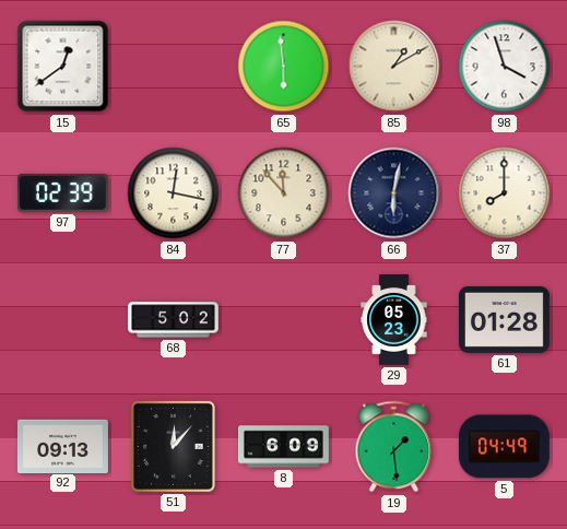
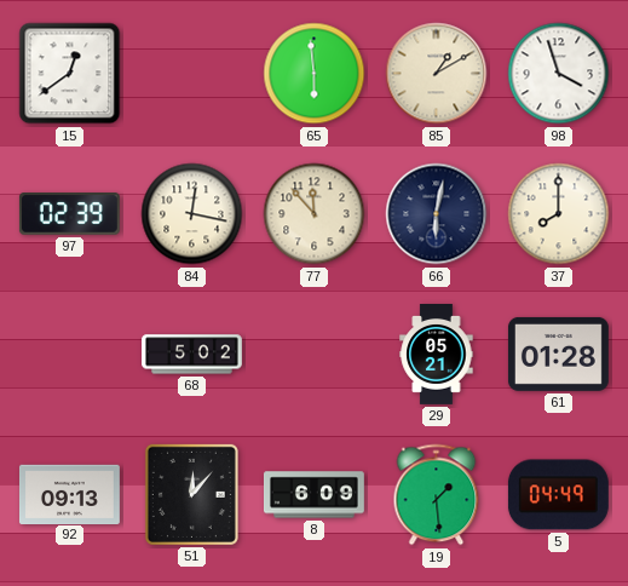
29: 05:23 -> 05:21 (437, 355)
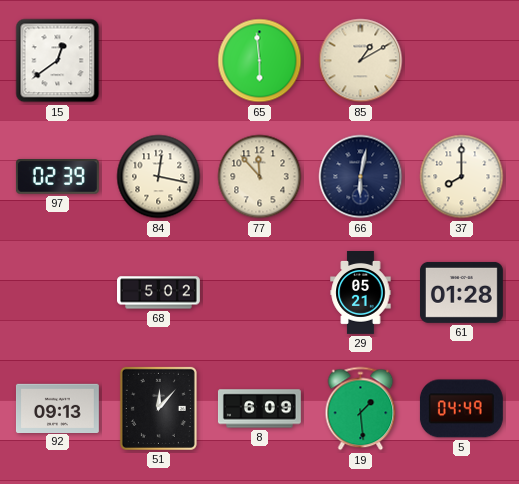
98: 3:57 -> none (559, 74)
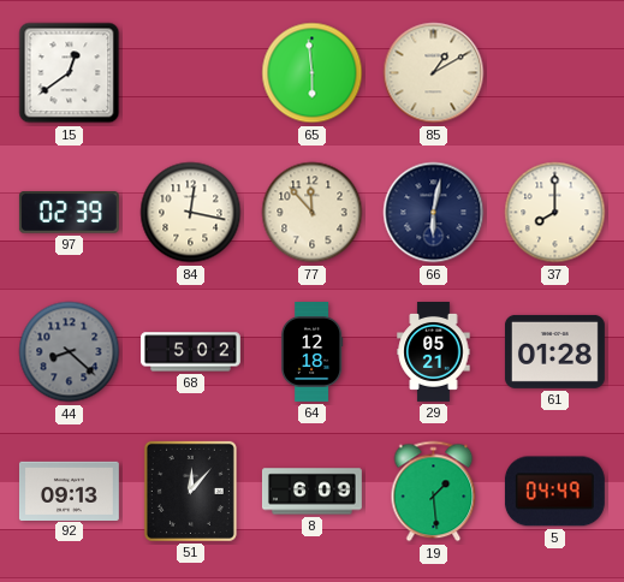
44: none -> 8:22 (70, 352)
64: none -> 12:18 (311, 352)
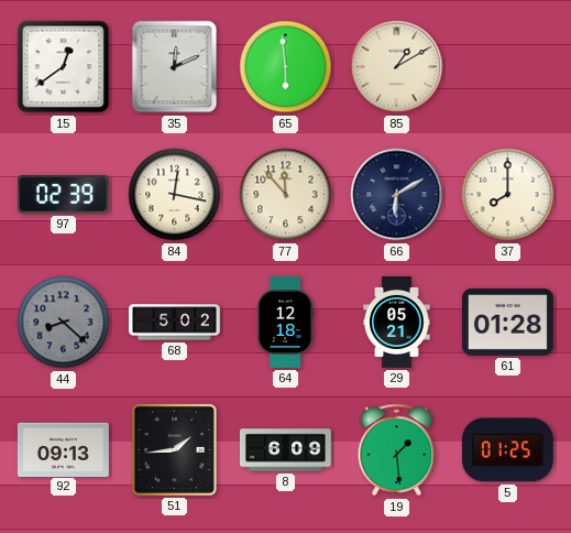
35: none -> 12:11 (175, 67)
66: 6:02 -> 6:10 (397, 195)
51: 12:07 -> 1:44 (174, 449)
5: 04:49 -> 01:25 (507, 450)
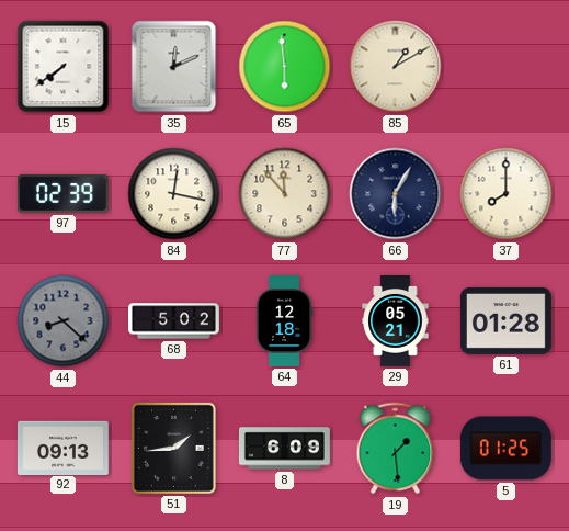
15: 12:39 -> 7:39 (64, 67)
66: 6:10 -> 6:05 (396, 194)
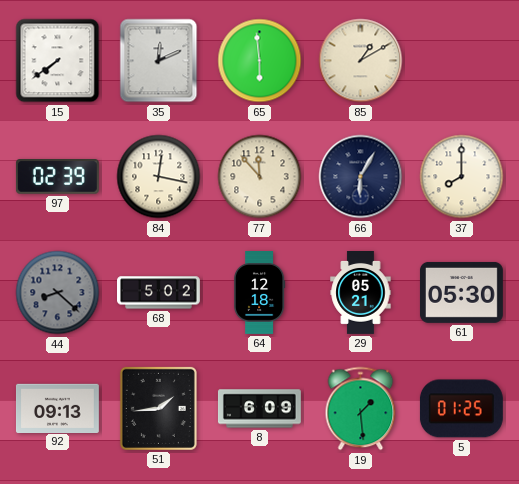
61: 01:28 -> 05:30 (461, 292)
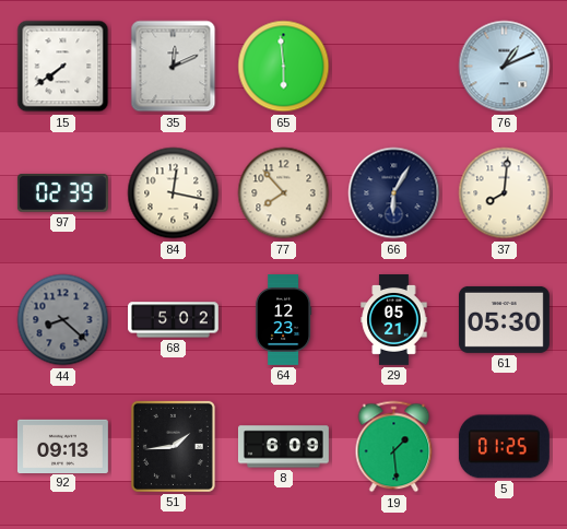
85: 1:10 -> none (361, 61)
76: none -> 1:11 (505, 67)
77: 11:53 -> 7:53 (284, 193)
37: 8:00 -> 8:01 (505, 193)
64: 12:18 -> 12:23 (283, 320)
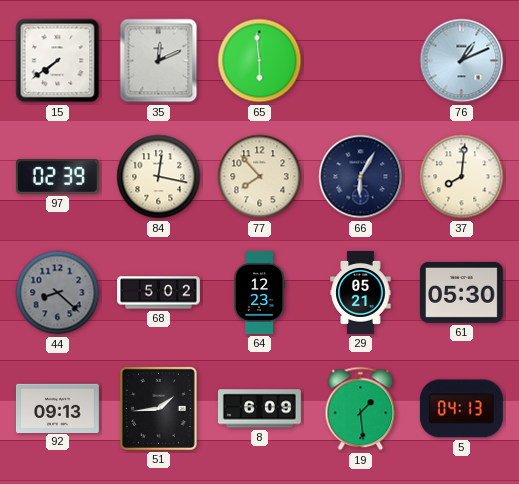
5: 01:25 -> 04:13 (461, 409)
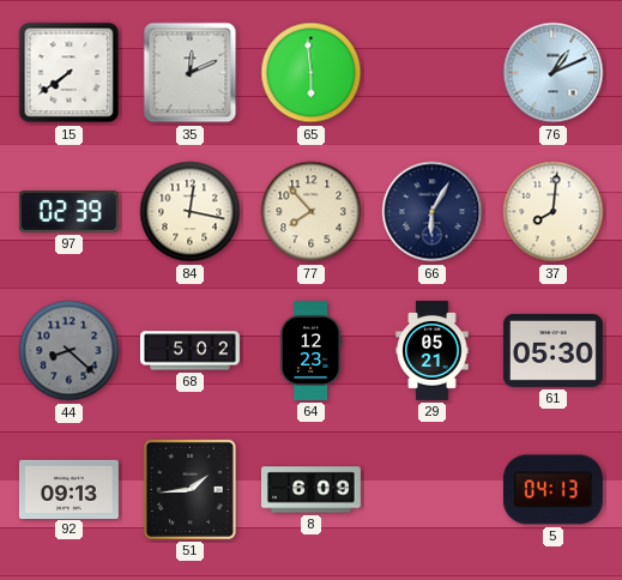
19: 1:29 -> none (361, 409)
